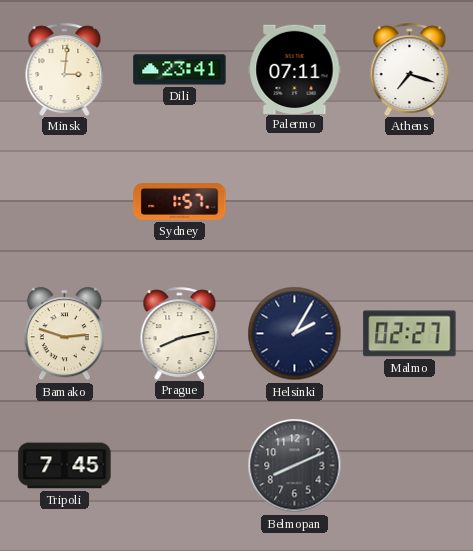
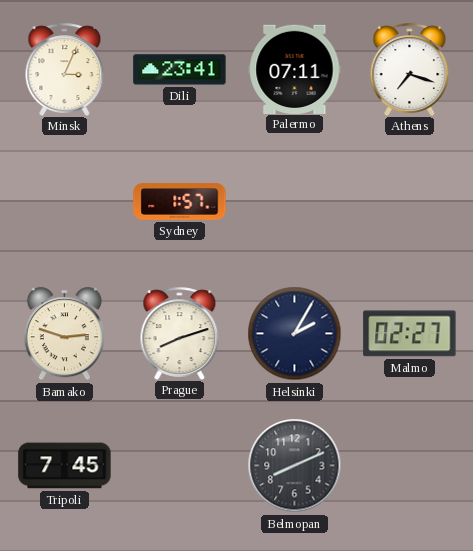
Minsk: 3:01 -> 3:04 (65, 69)
Prague: 8:13 -> 8:12 (180, 333)
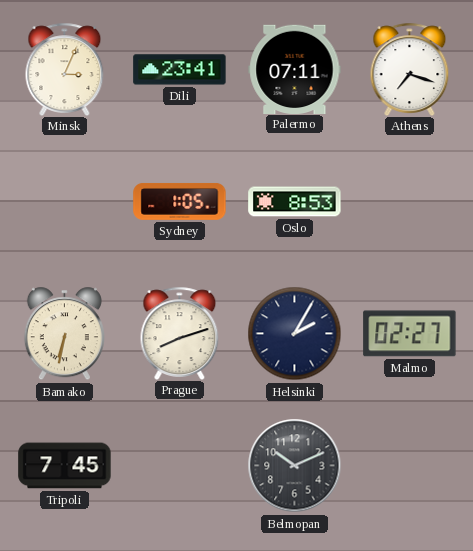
Sydney: 1:57 -> 1:05 (180, 201)
Oslo: none -> 8:53 (295, 202)
Bamako: 2:48 -> 6:32 (64, 334)
Belmopan: 8:11 -> 10:11 (295, 466)
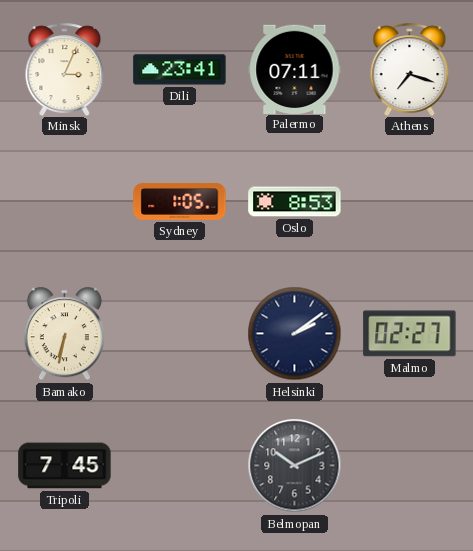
Prague: 8:12 -> none (180, 333)
Helsinki: 2:05 -> 2:09 (295, 334)
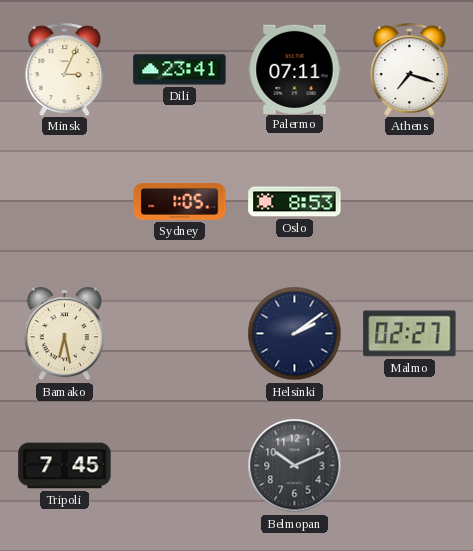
Bamako: 6:32 -> 6:28 (64, 334)
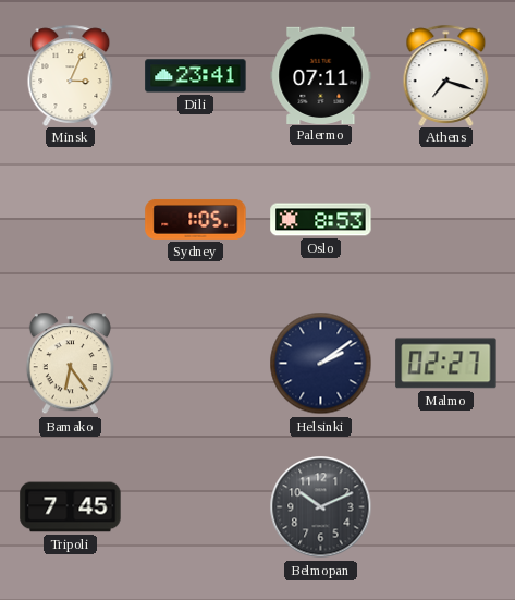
Bamako: 6:28 -> 6:24 (70, 364)
